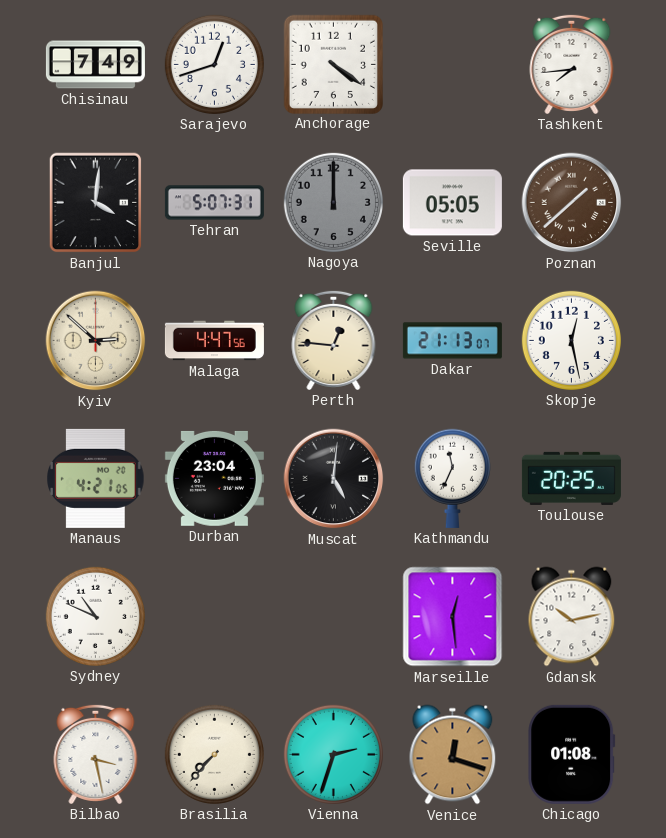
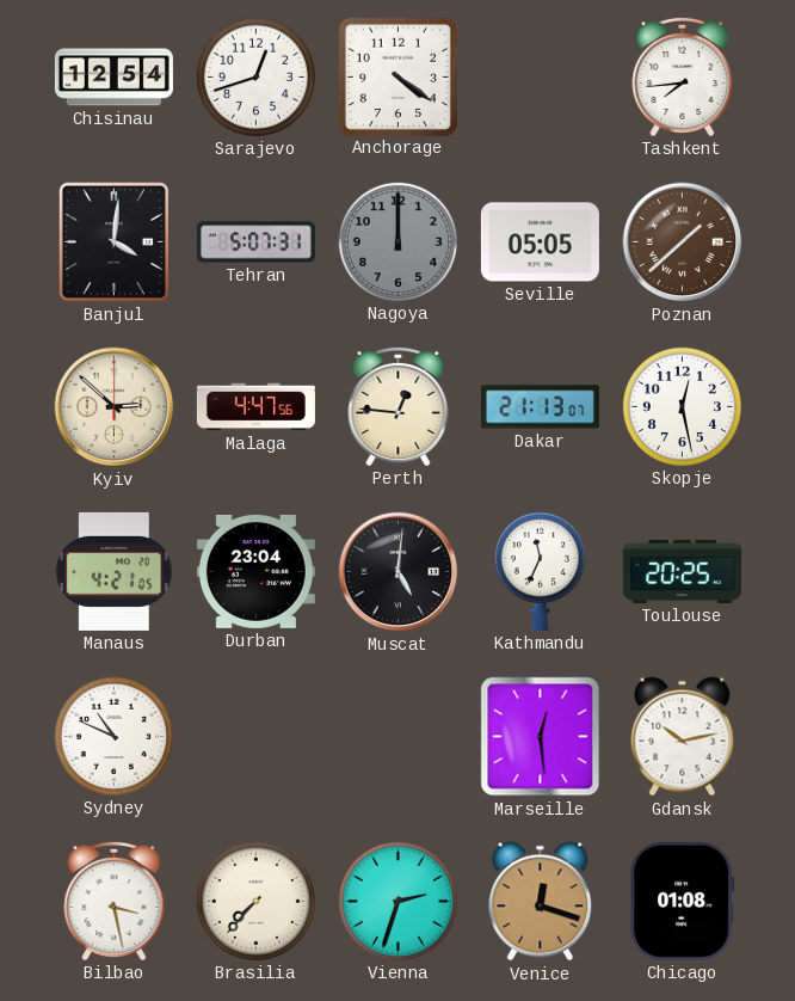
Chisinau: 7:49 -> 12:54 (113, 78)
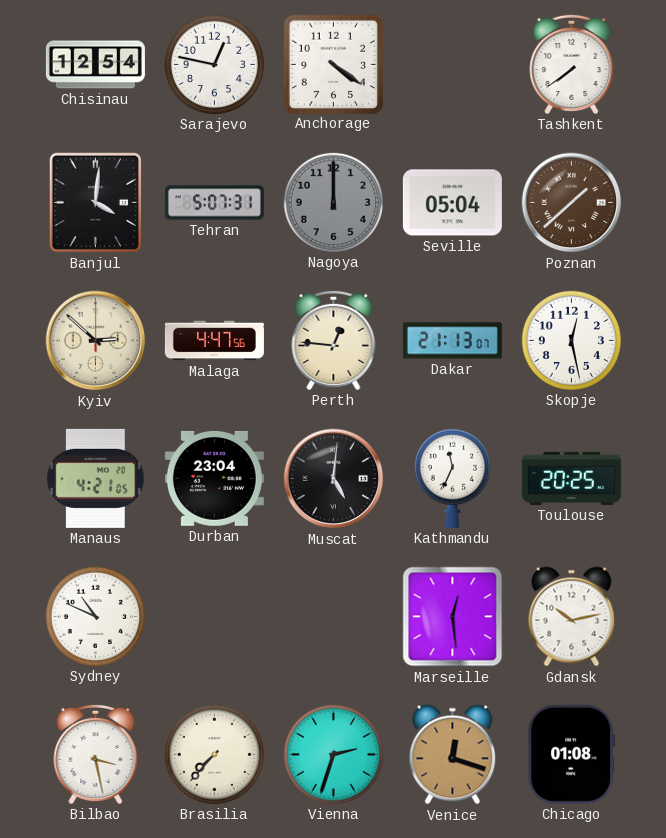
Sarajevo: 12:42 -> 12:47 (214, 64)
Tashkent: 7:44 -> 7:39 (572, 64)
Seville: 05:05 -> 05:04 (452, 203)
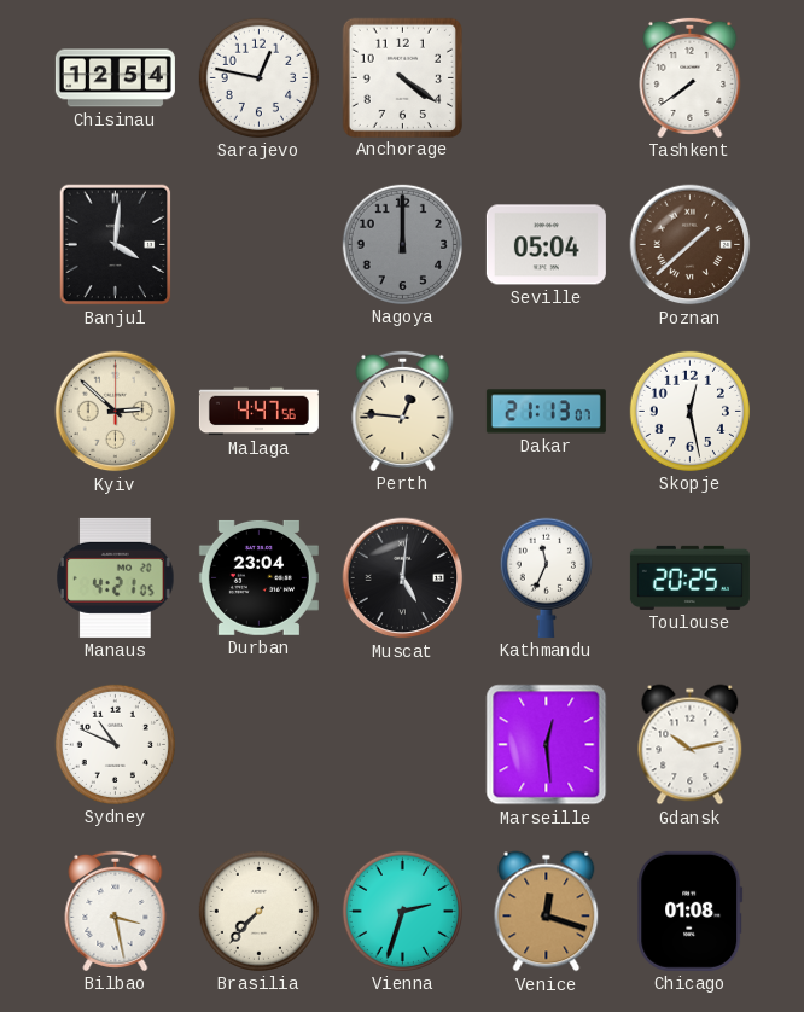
Tehran: 5:07 -> none (214, 203)
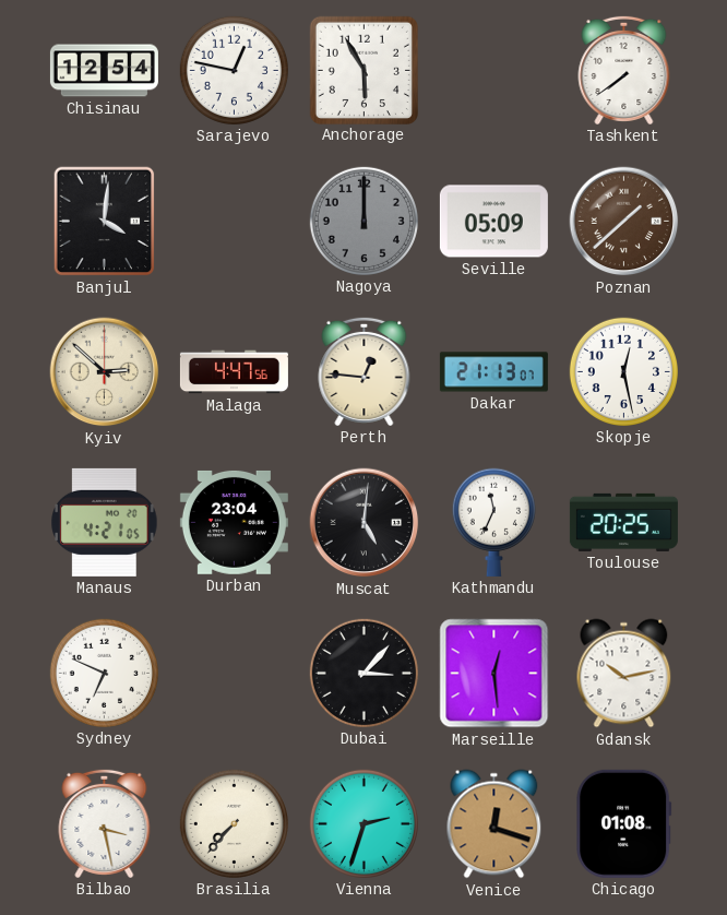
Anchorage: 4:21 -> 5:55 (364, 70)
Seville: 05:04 -> 05:09 (493, 222)
Sydney: 10:49 -> 6:49 (104, 673)
Dubai: none -> 3:07 (364, 673)
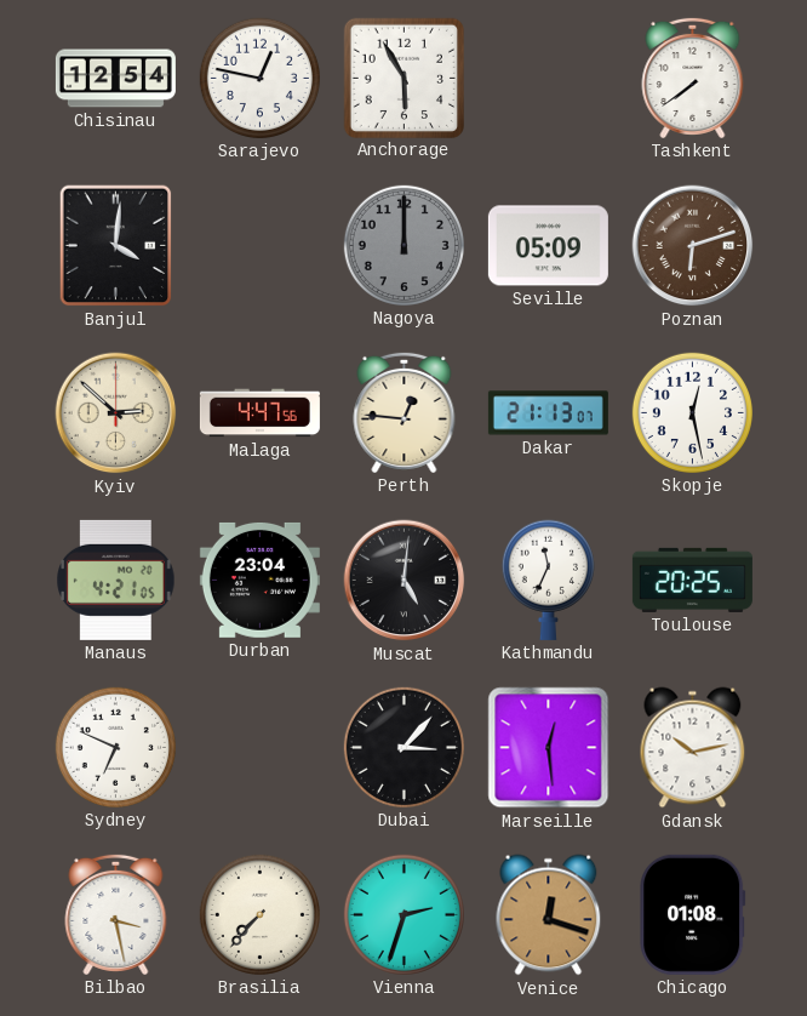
Poznan: 1:38 -> 6:12 (693, 246)
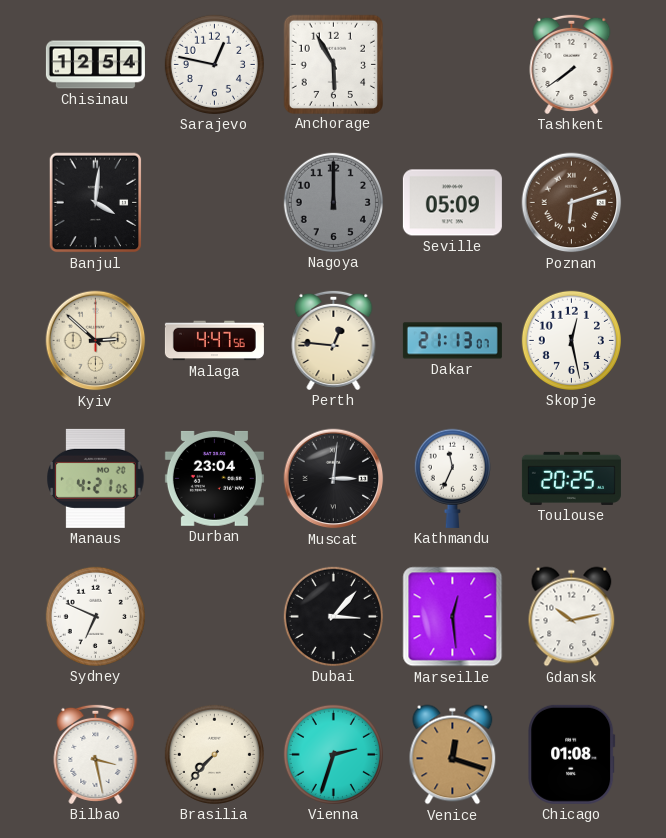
Muscat: 5:01 -> 3:01 (334, 479)
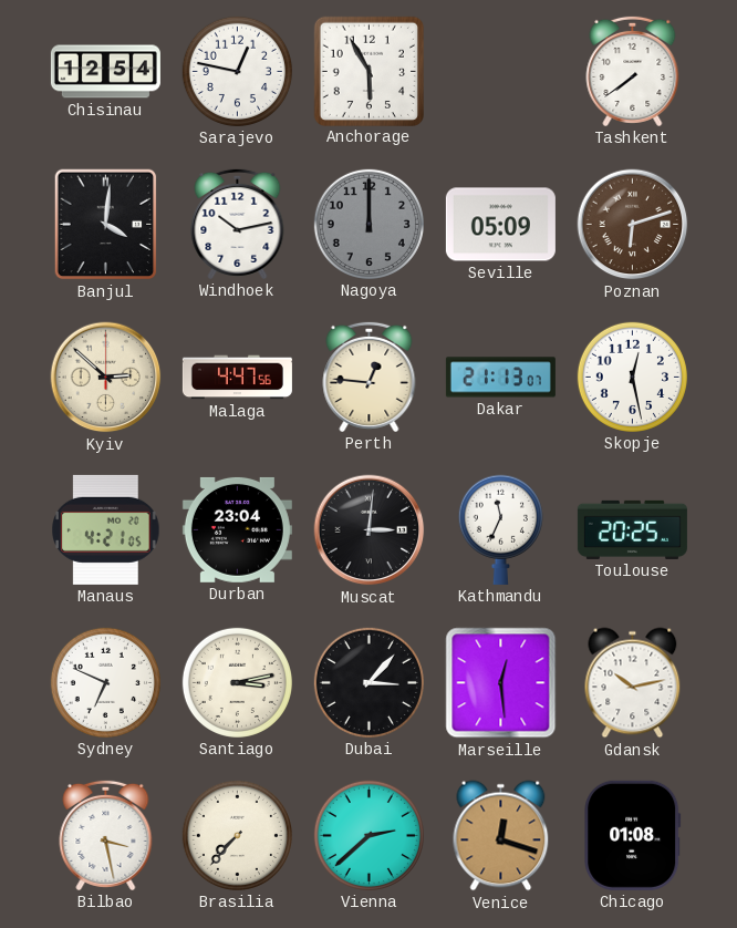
Windhoek: none -> 10:13 (238, 224)
Santiago: none -> 3:13 (237, 682)
Vienna: 2:33 -> 2:38 (369, 835)
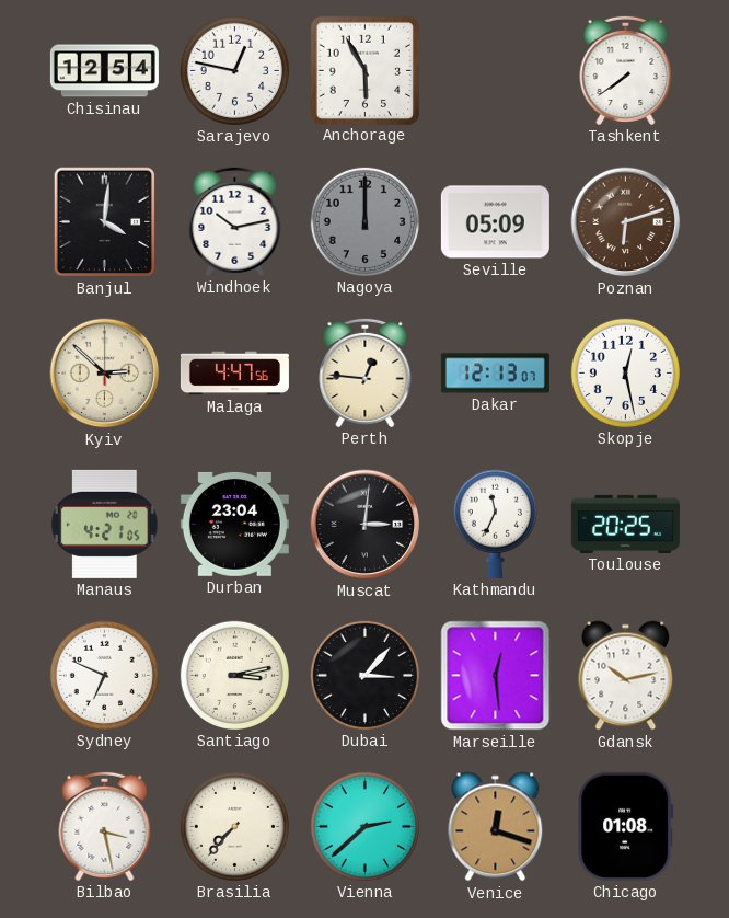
Dakar: 21:13 -> 12:13 (495, 374)
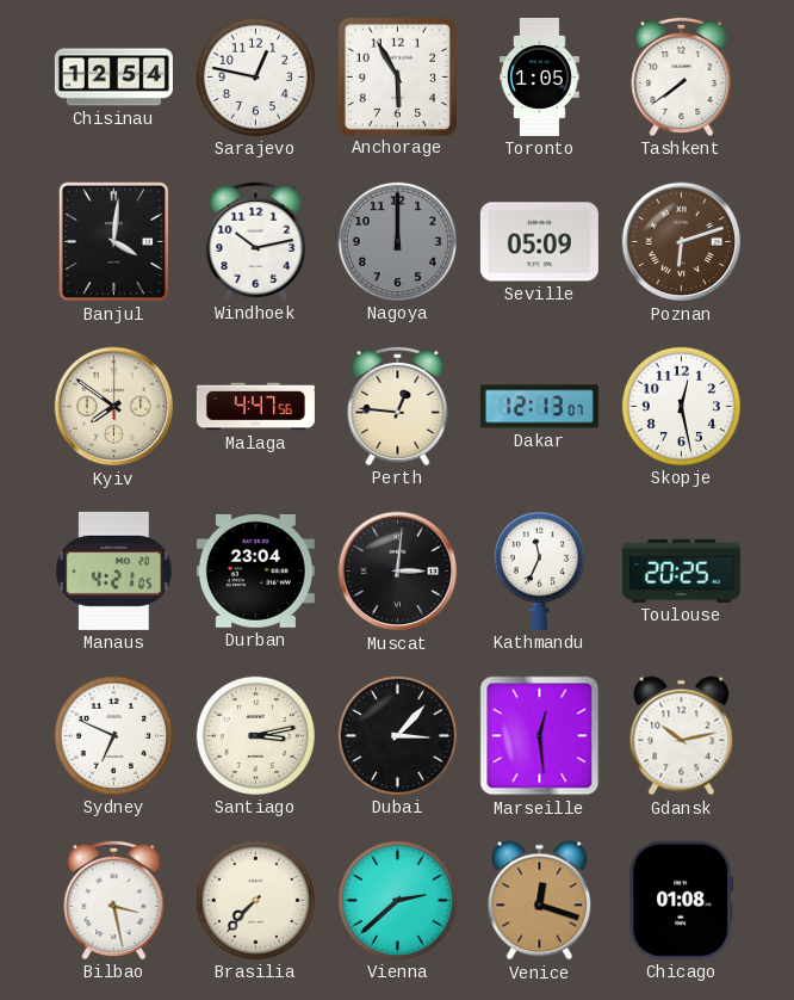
Toronto: none -> 1:05 (540, 76)
Kyiv: 2:52 -> 7:51 (114, 407)
